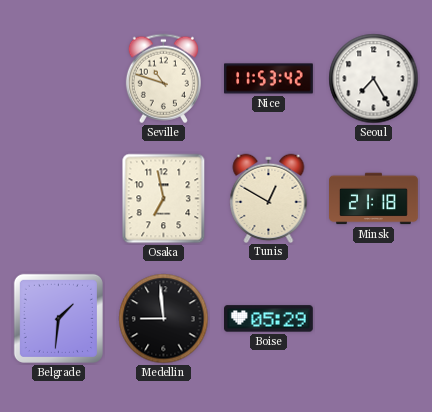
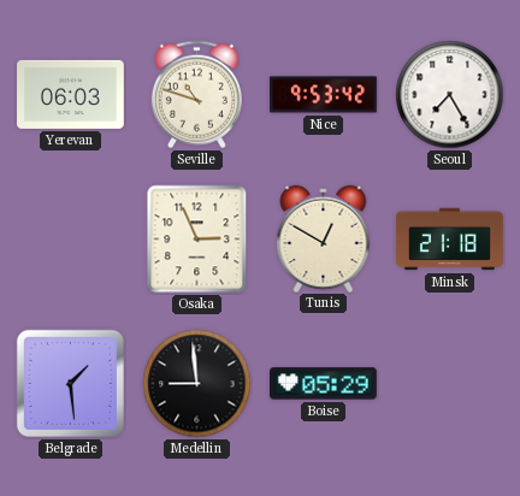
Yerevan: none -> 06:03 (71, 94)
Nice: 11:53 -> 9:53 (324, 95)
Osaka: 6:58 -> 2:56 (197, 240)
Belgrade: 1:31 -> 1:29 (70, 383)
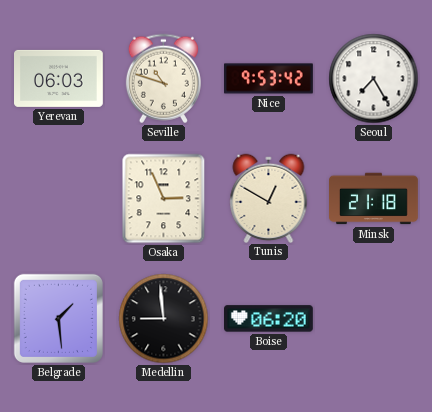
Boise: 05:29 -> 06:20 (269, 319)
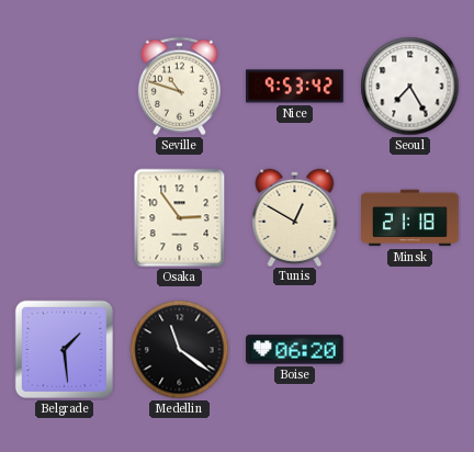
Yerevan: 06:03 -> none (59, 78)
Osaka: 2:56 -> 2:54 (180, 218)
Medellin: 8:59 -> 11:21 (180, 350)
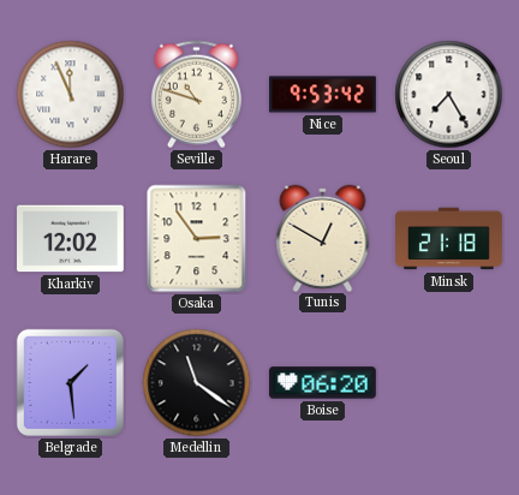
Harare: none -> 11:56 (71, 95)
Kharkiv: none -> 12:02 (71, 239)
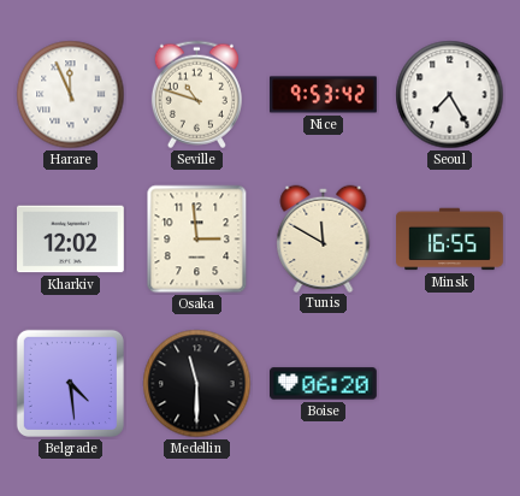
Osaka: 2:54 -> 2:59 (197, 240)
Tunis: 12:50 -> 11:50 (324, 238)
Minsk: 21:18 -> 16:55 (450, 240)
Belgrade: 1:29 -> 4:29 (70, 383)
Medellin: 11:21 -> 11:30 (197, 384)
